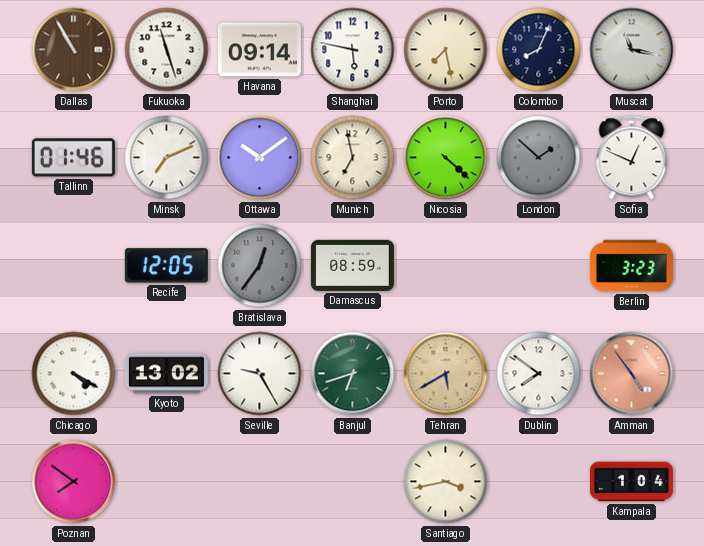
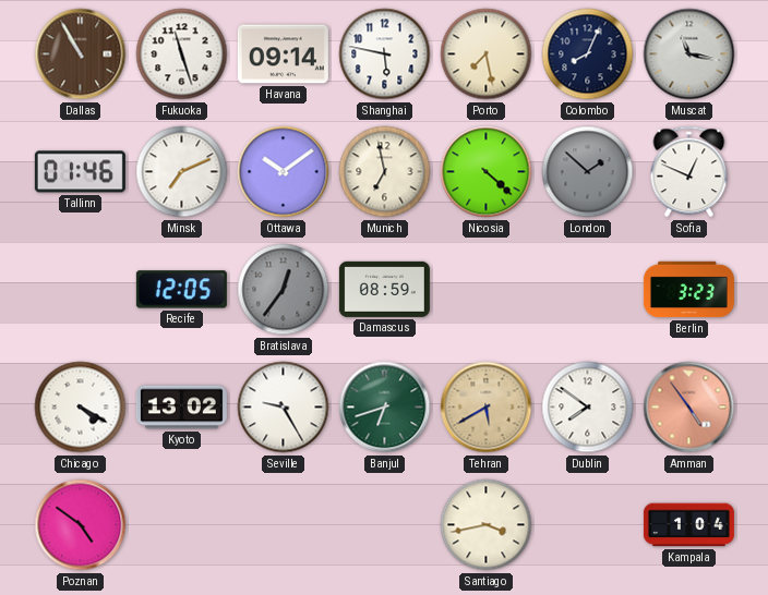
Poznan: 7:51 -> 4:51 (81, 525)
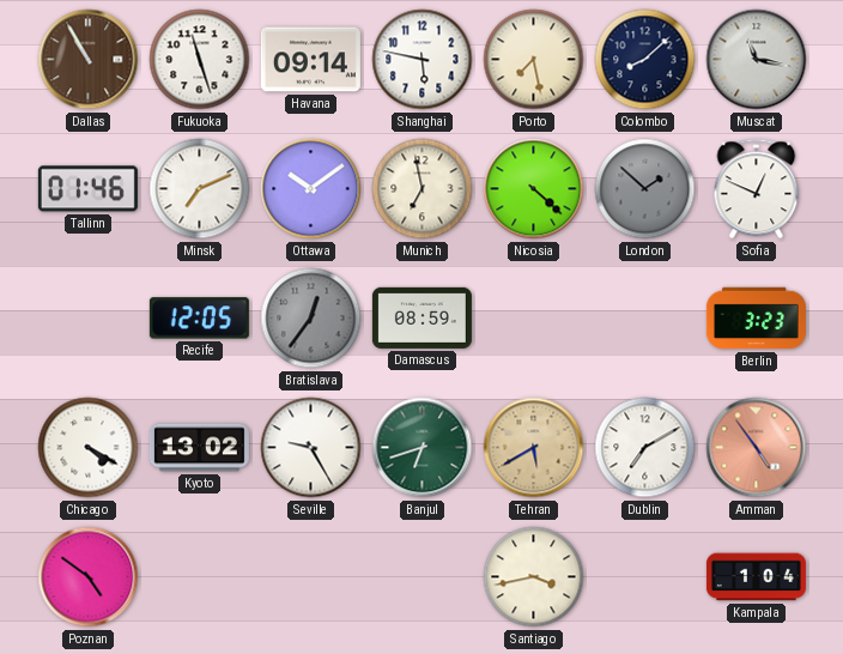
Colombo: 8:04 -> 8:08 (645, 60)
Dublin: 7:51 -> 7:10 (645, 448)
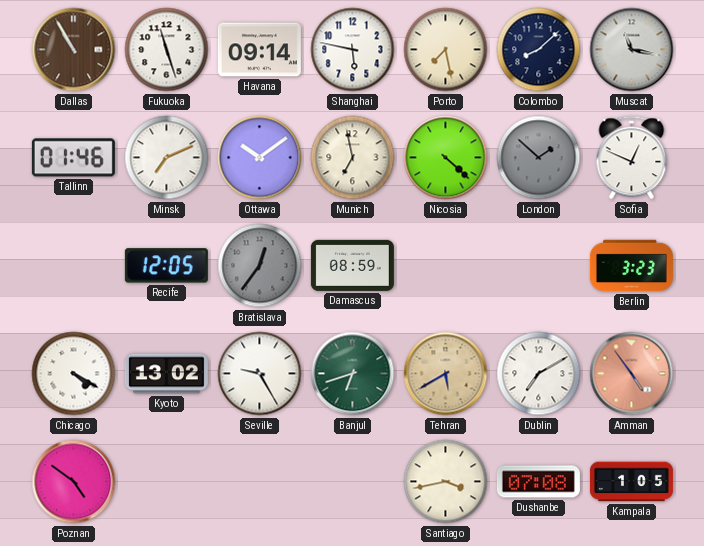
Dushanbe: none -> 07:08 (538, 482)
Kampala: 1:04 -> 1:05 (631, 482)
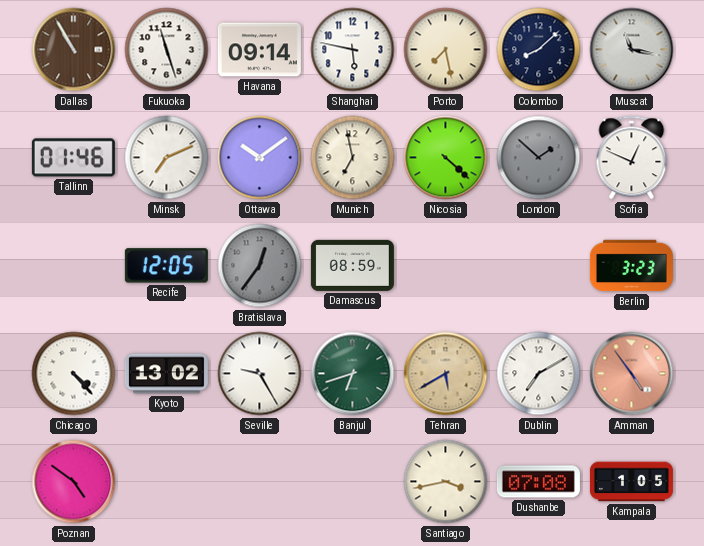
Chicago: 4:20 -> 4:23 (74, 374)
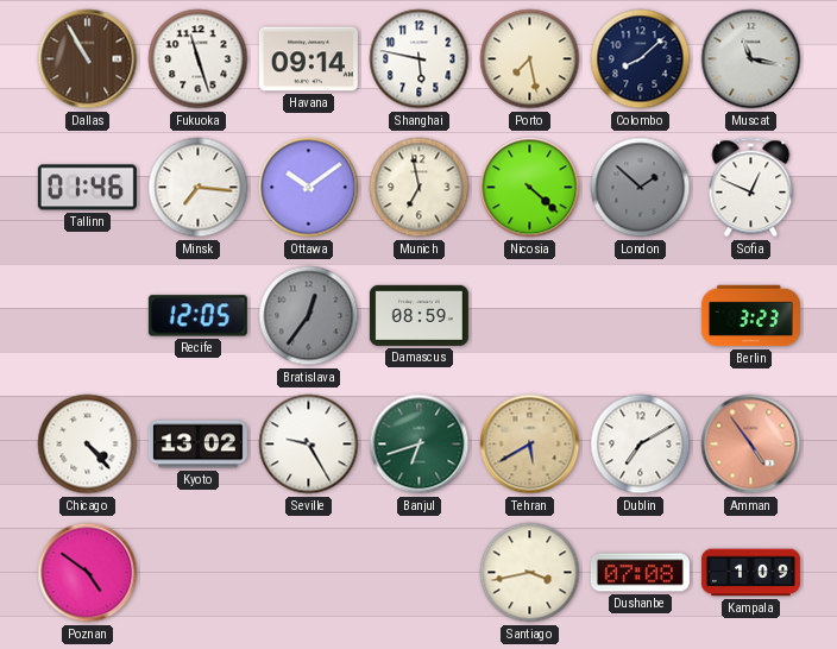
Minsk: 7:11 -> 7:16 (199, 188)
Kampala: 1:05 -> 1:09 (750, 573)
